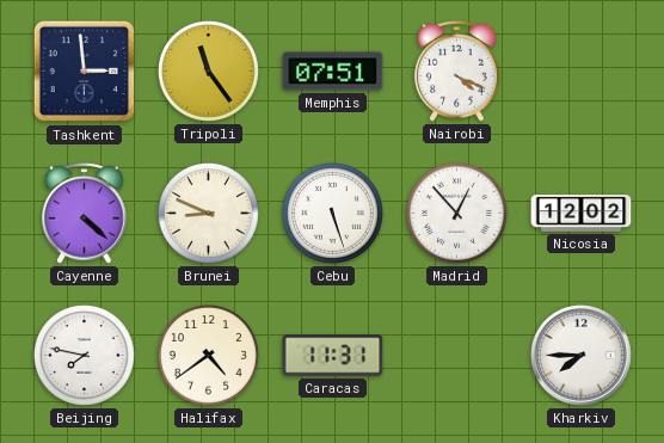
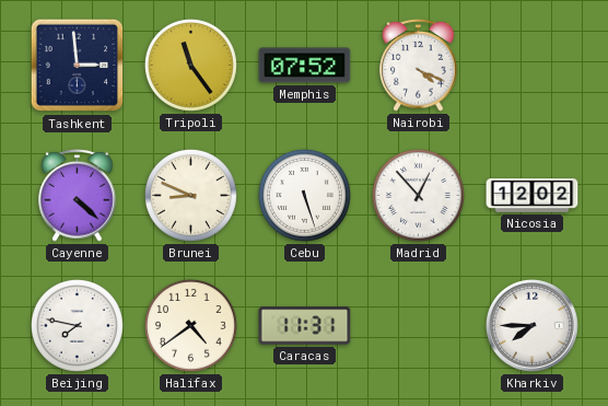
Memphis: 07:51 -> 07:52 (305, 66)
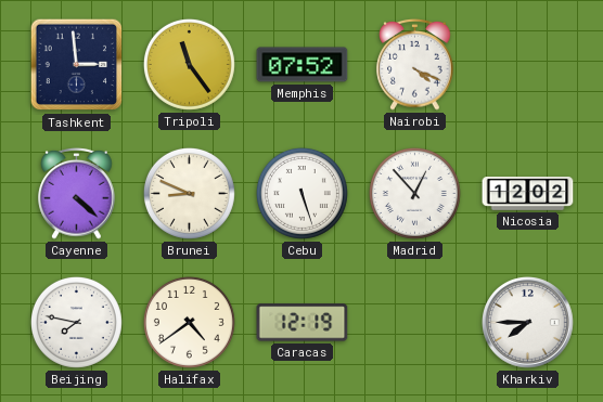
Caracas: 11:31 -> 12:19 (303, 323)
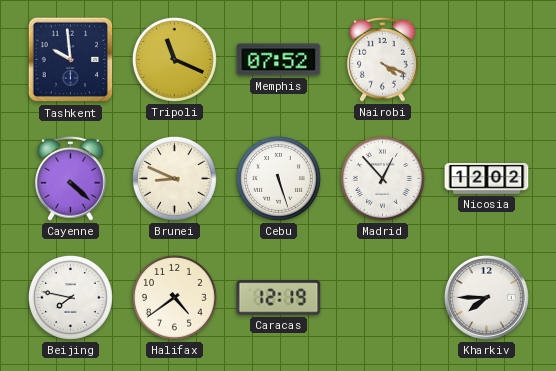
Tashkent: 2:59 -> 9:59 (71, 60)
Tripoli: 11:24 -> 11:19 (174, 59)
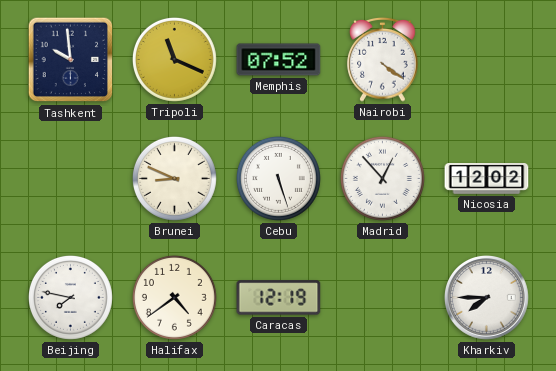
Nairobi: 4:19 -> 4:21 (383, 59)
Cayenne: 4:22 -> none (71, 178)
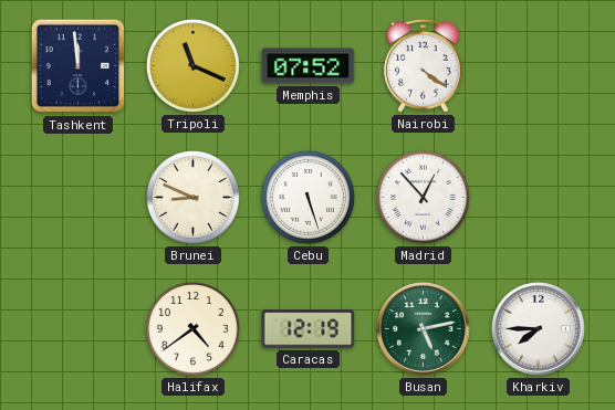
Tashkent: 9:59 -> 11:59 (79, 66)
Nicosia: 12:02 -> none (487, 179)
Beijing: 7:47 -> none (70, 297)
Busan: none -> 5:13 (424, 329)
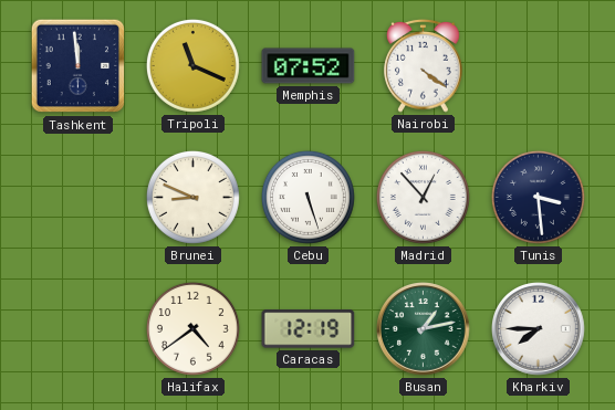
Tunis: none -> 3:29 (538, 197)
Busan: 5:13 -> 1:13 (424, 329)
